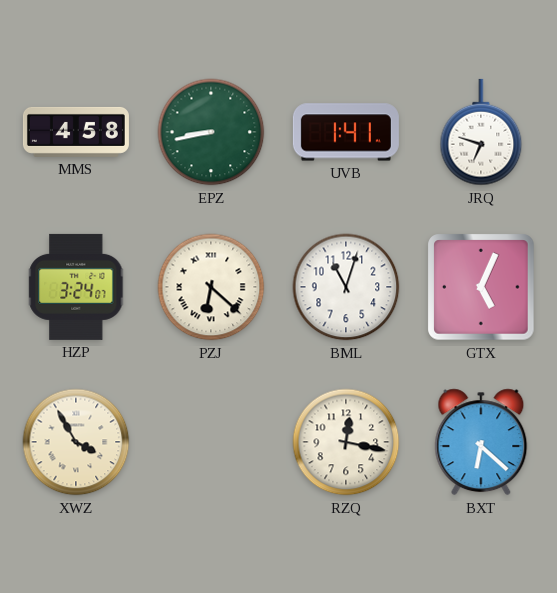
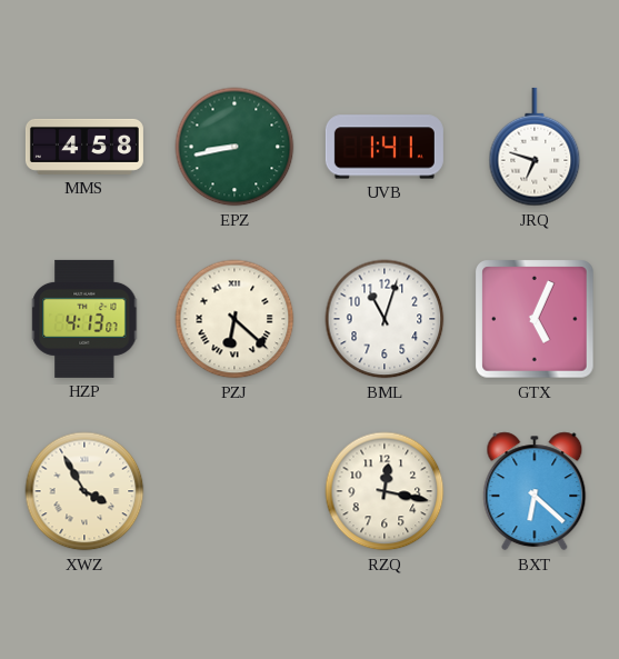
HZP: 3:24 -> 4:13 (86, 319)
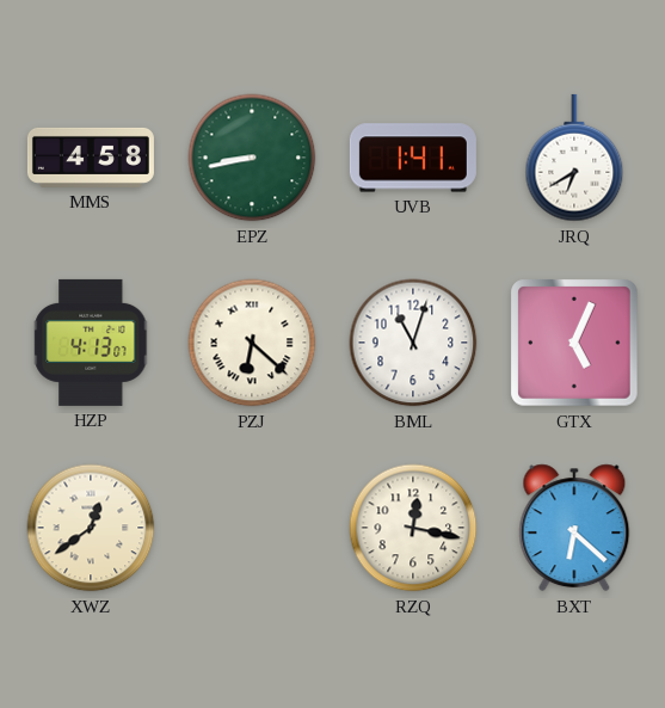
JRQ: 6:48 -> 6:40 (574, 158)
XWZ: 3:55 -> 12:39 (91, 528)
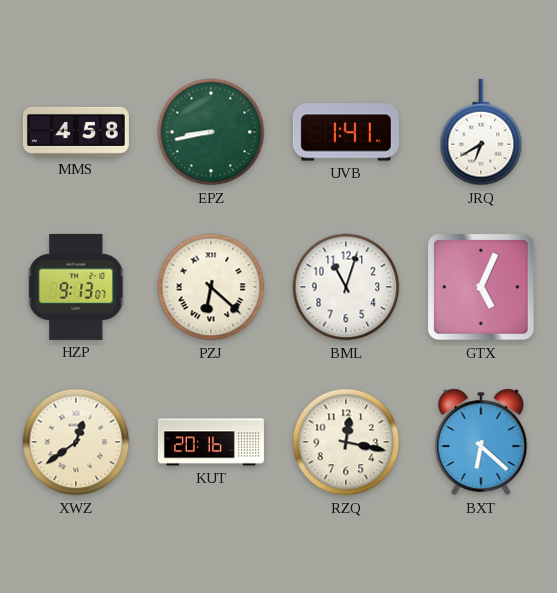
HZP: 4:13 -> 9:13 (77, 287)
KUT: none -> 20:16 (211, 442)
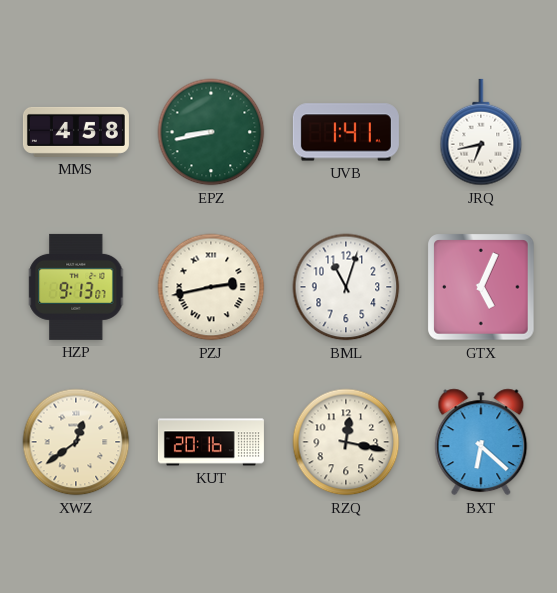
JRQ: 6:40 -> 6:43 (481, 132)
PZJ: 6:22 -> 2:43 (211, 287)
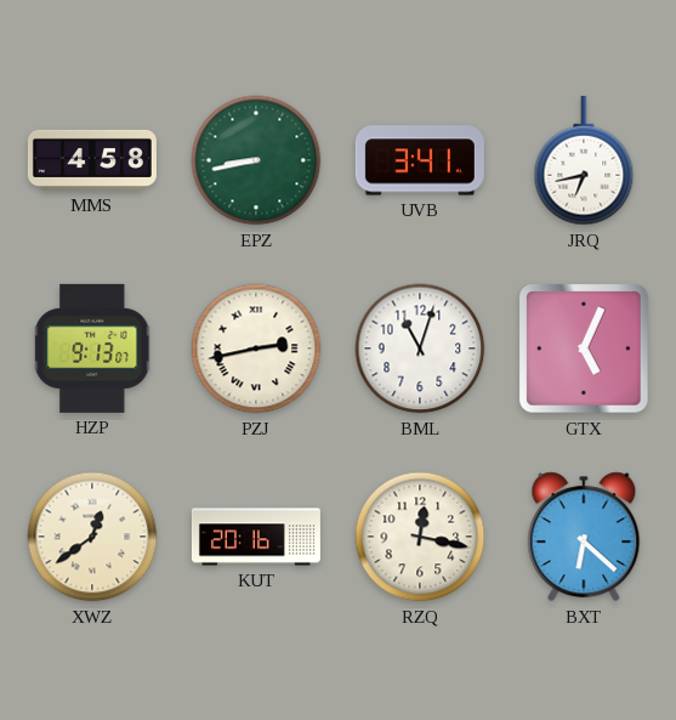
UVB: 1:41 -> 3:41 (420, 160)
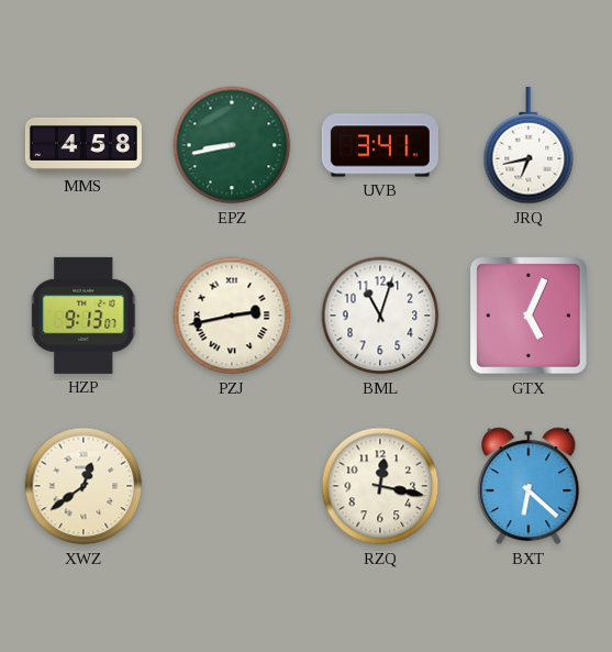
KUT: 20:16 -> none (256, 537)
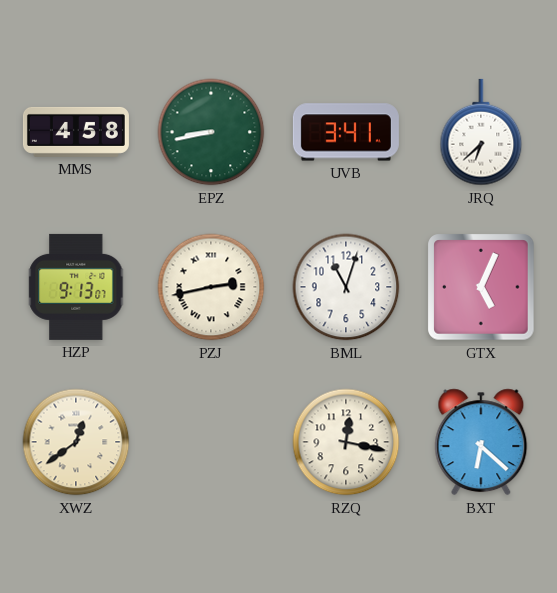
JRQ: 6:43 -> 6:38 (481, 132)
